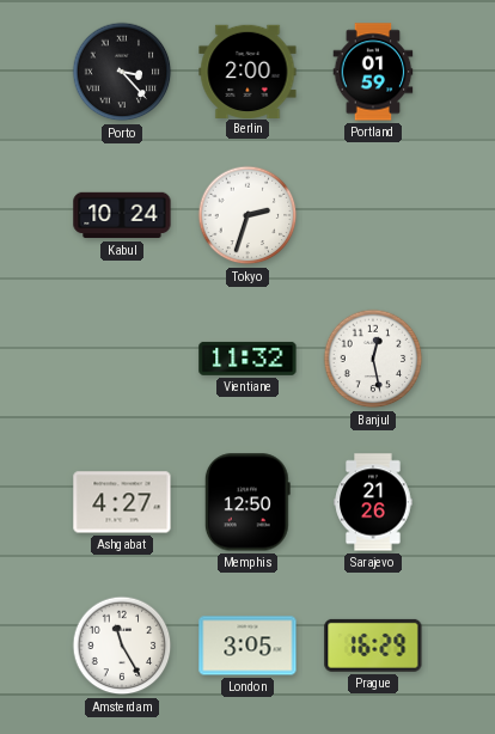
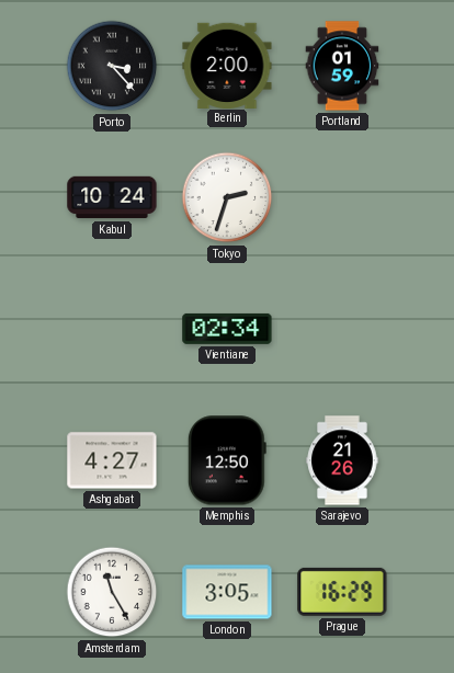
Vientiane: 11:32 -> 02:34 (227, 329)
Banjul: 12:28 -> none (373, 359)
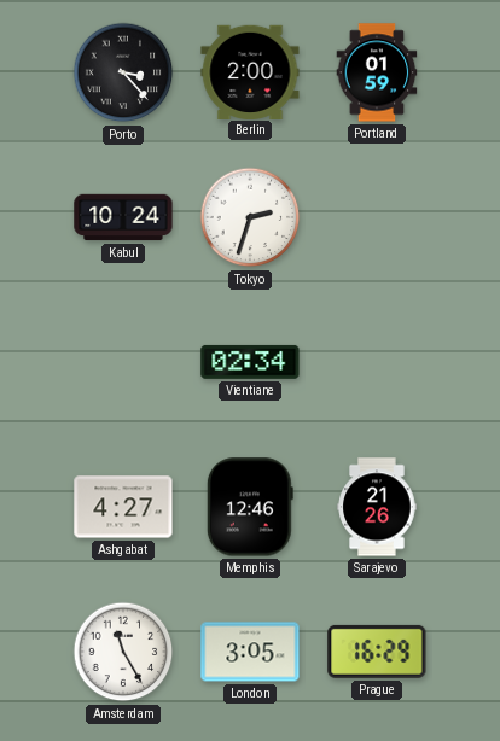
Memphis: 12:50 -> 12:46 (250, 507)
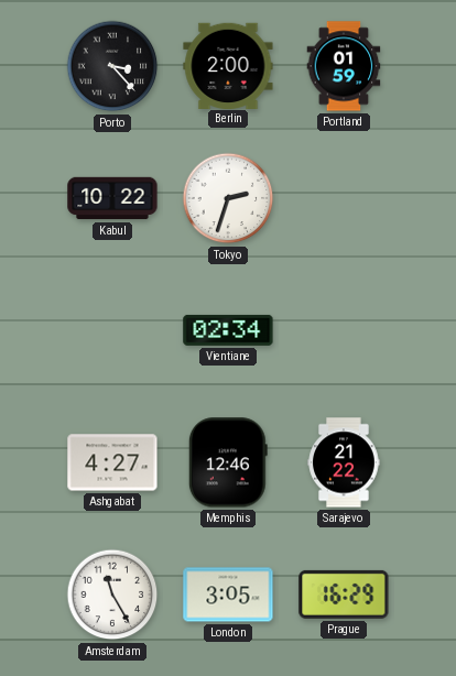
Kabul: 10:24 -> 10:22 (112, 198)
Sarajevo: 21:26 -> 21:22 (344, 462)
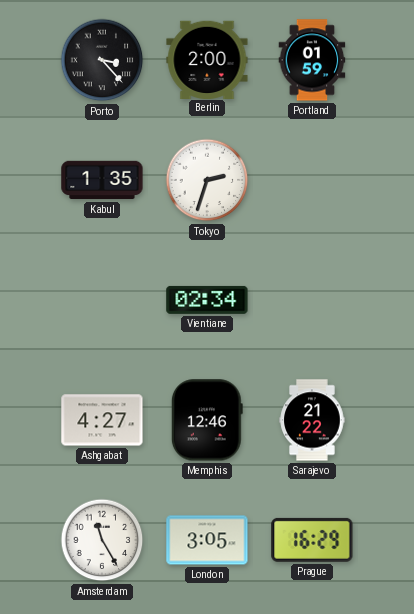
Kabul: 10:22 -> 1:35 (102, 180)
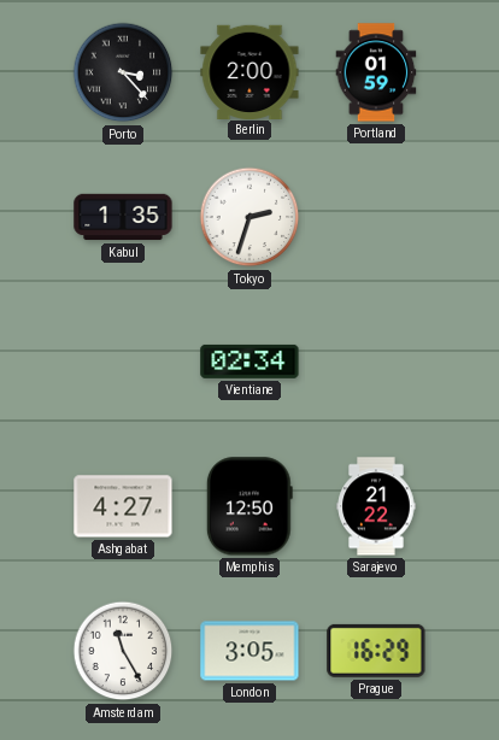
Memphis: 12:46 -> 12:50 (249, 506)
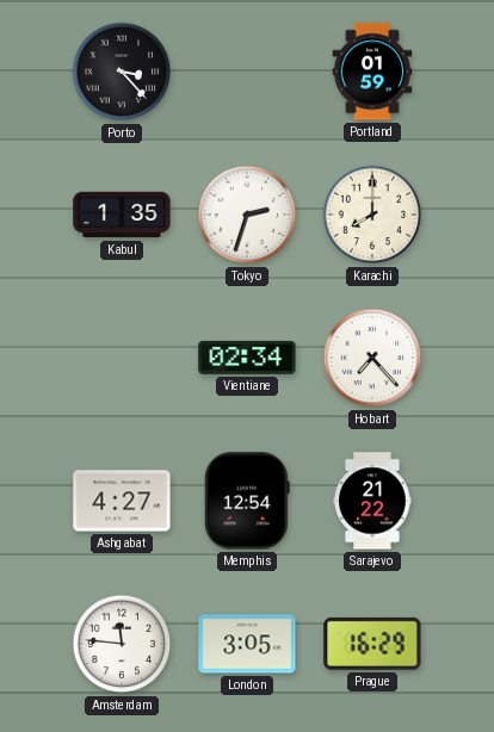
Berlin: 2:00 -> none (249, 71)
Karachi: none -> 8:00 (372, 215)
Hobart: none -> 7:23 (372, 358)
Memphis: 12:50 -> 12:54 (247, 501)
Amsterdam: 11:25 -> 11:46 (122, 644)
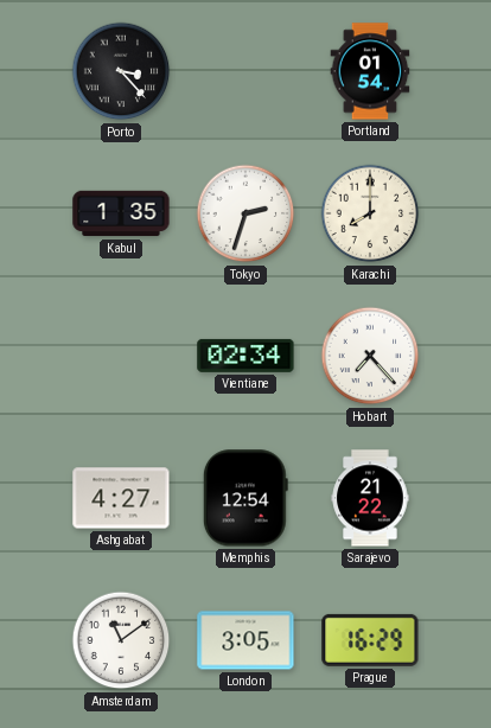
Portland: 01:59 -> 01:54 (370, 71)
Amsterdam: 11:46 -> 11:09 (121, 640)
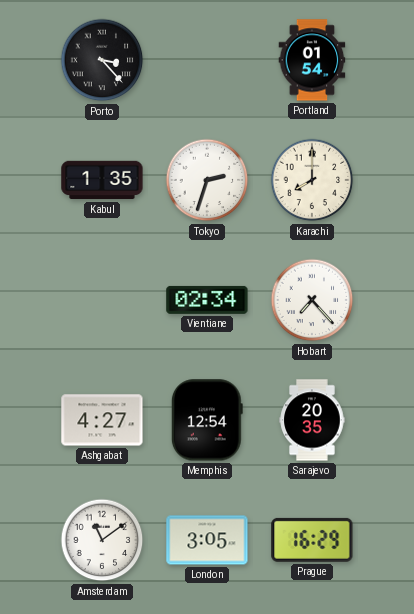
Sarajevo: 21:22 -> 20:35 (312, 420)
